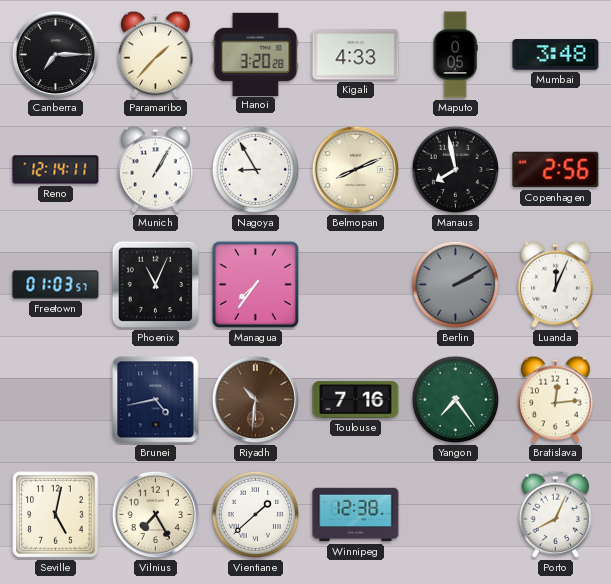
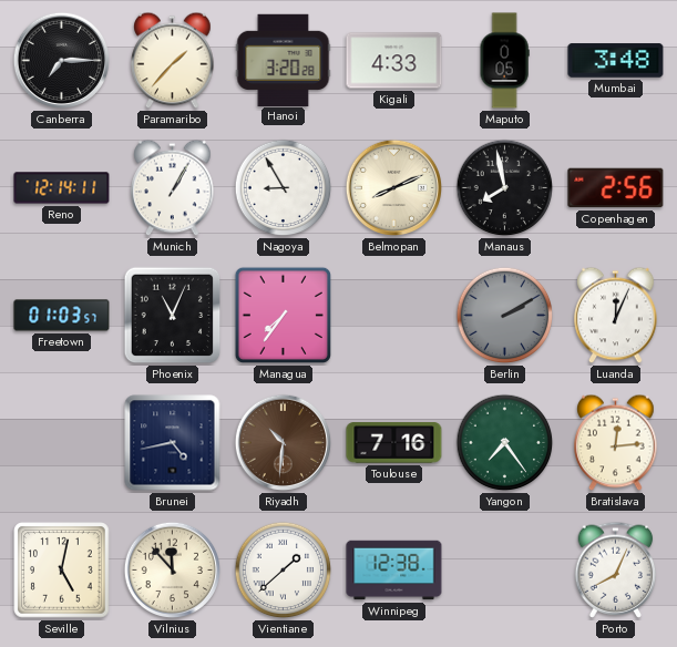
Vilnius: 7:25 -> 11:53 (173, 571)
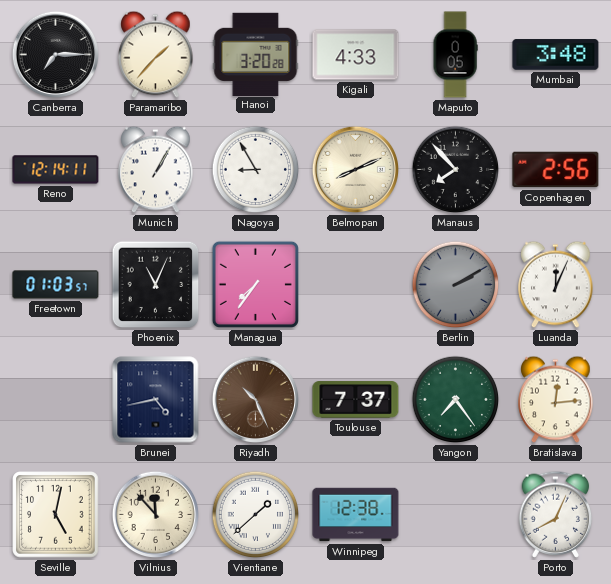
Manaus: 7:58 -> 7:53 (456, 170)
Riyadh: 10:31 -> 10:26 (256, 400)
Toulouse: 7:16 -> 7:37 (356, 400)
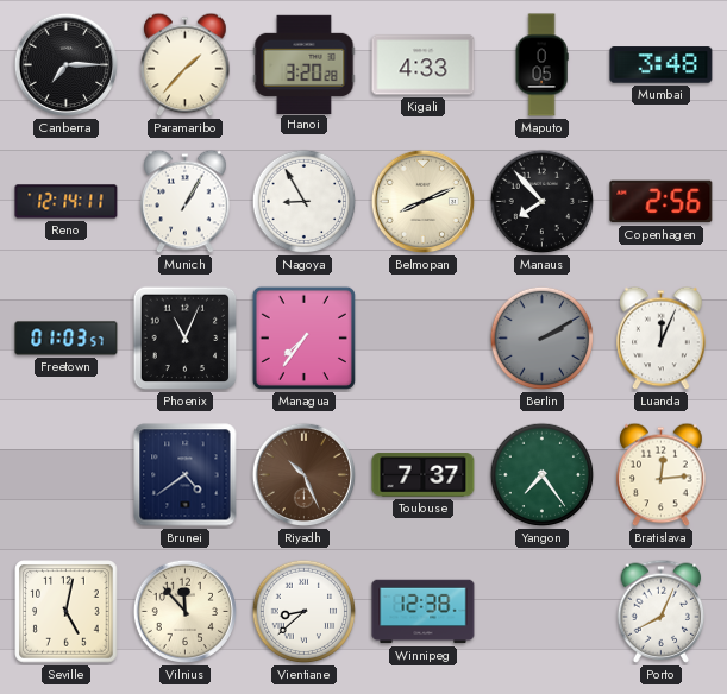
Brunei: 4:43 -> 4:39 (186, 475)
Vientiane: 1:38 -> 8:38 (305, 612)
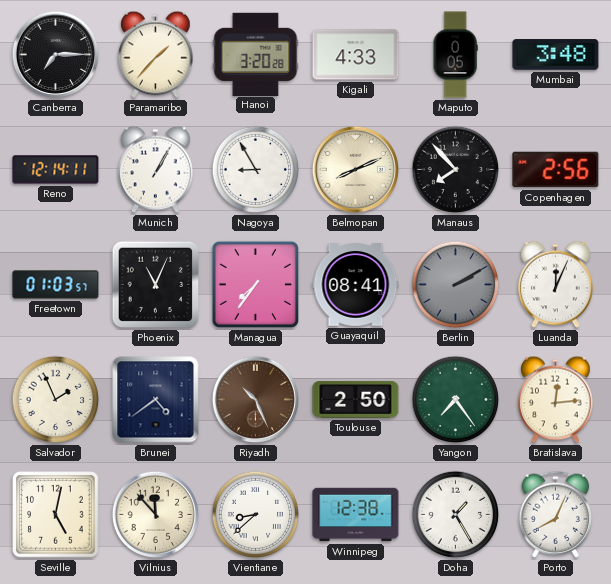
Guayaquil: none -> 08:41 (356, 285)
Salvador: none -> 1:56 (56, 400)
Toulouse: 7:37 -> 2:50 (356, 400)
Doha: none -> 1:25 (456, 515)
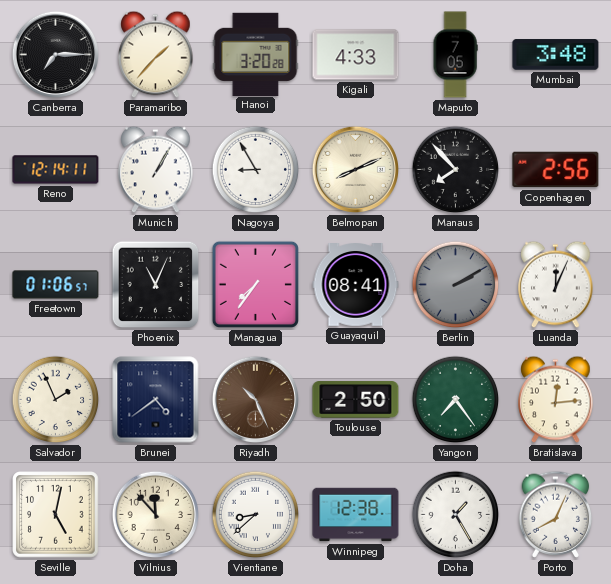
Maputo: 0:05 -> 7:05 (455, 55)
Freetown: 01:03 -> 01:06 (56, 285)
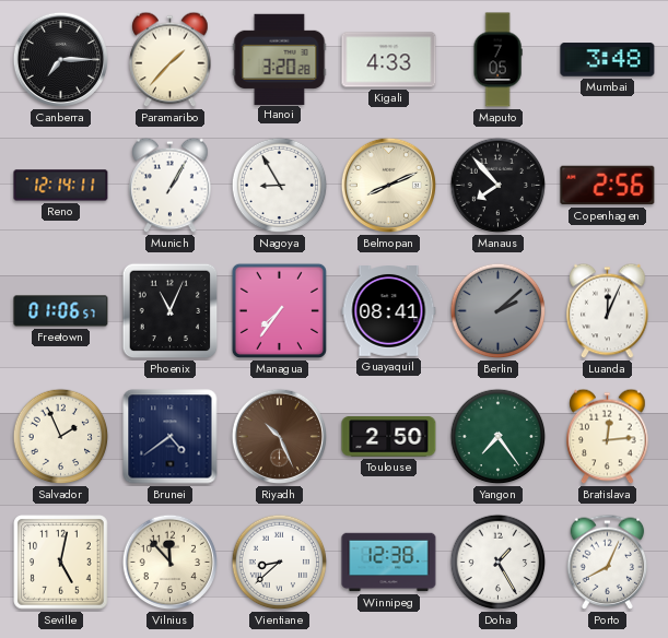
Berlin: 2:10 -> 2:08 (499, 311)
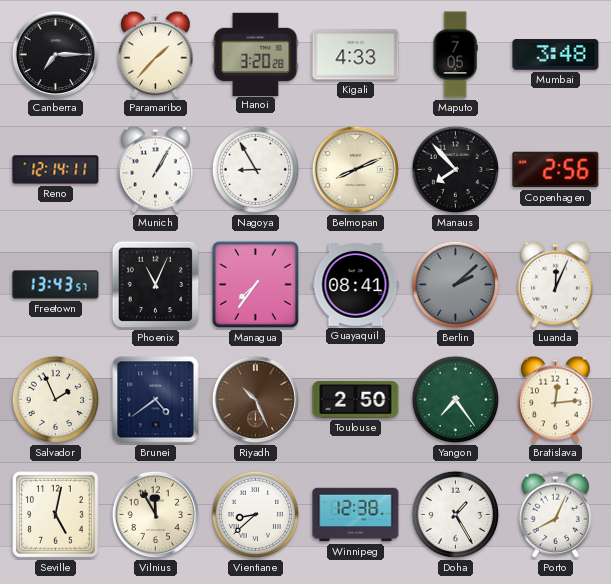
Freetown: 01:06 -> 13:43 (56, 285)
Vilnius: 11:53 -> 11:55 (156, 515)
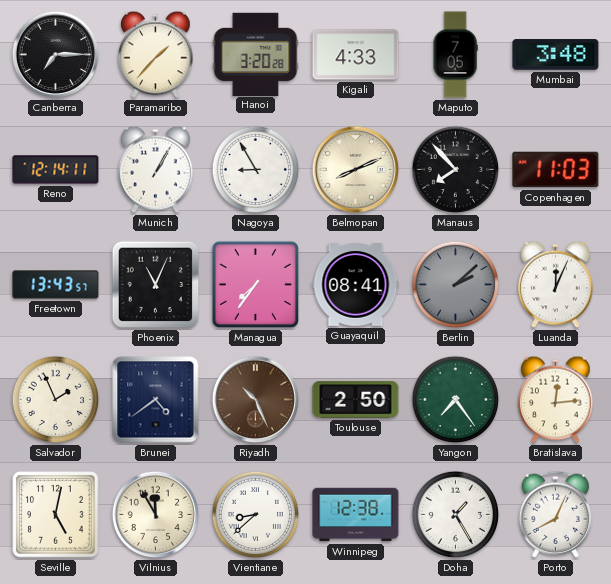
Copenhagen: 2:56 -> 11:03 (556, 170)
